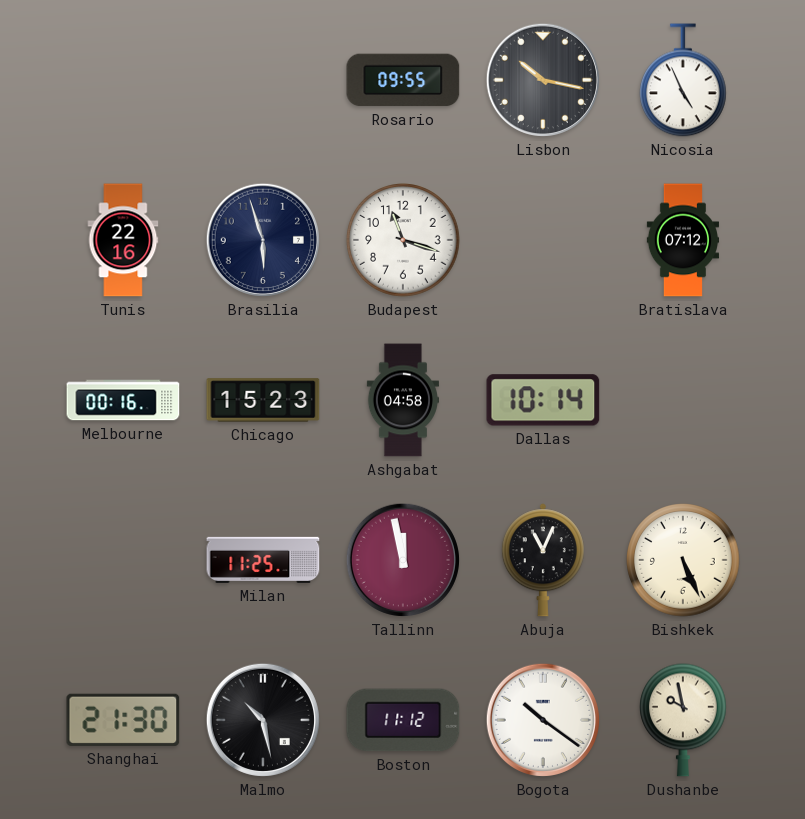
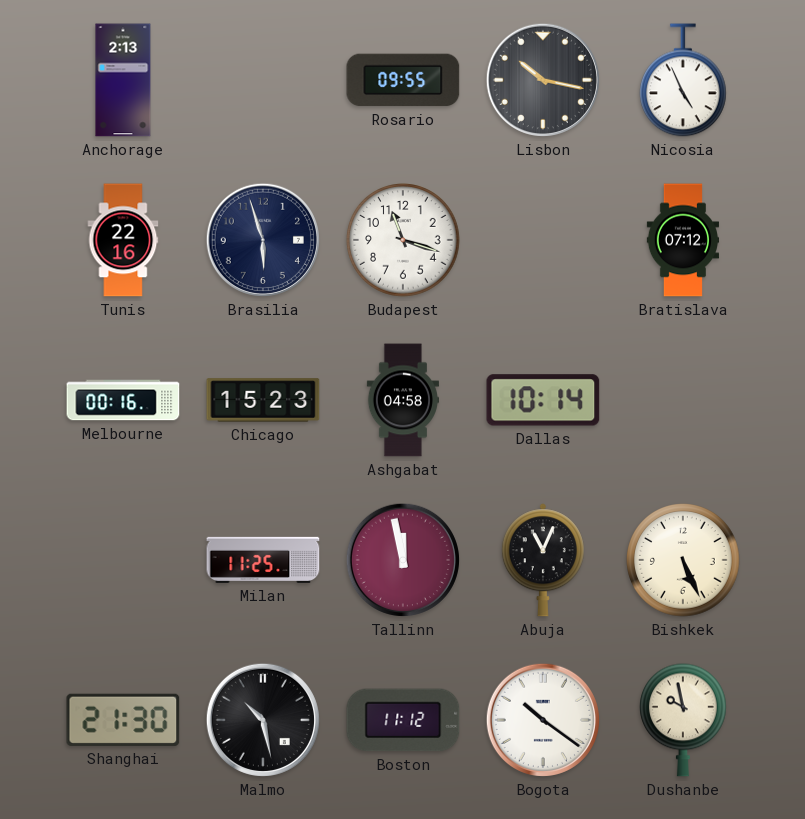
Anchorage: none -> 2:13 (123, 80)
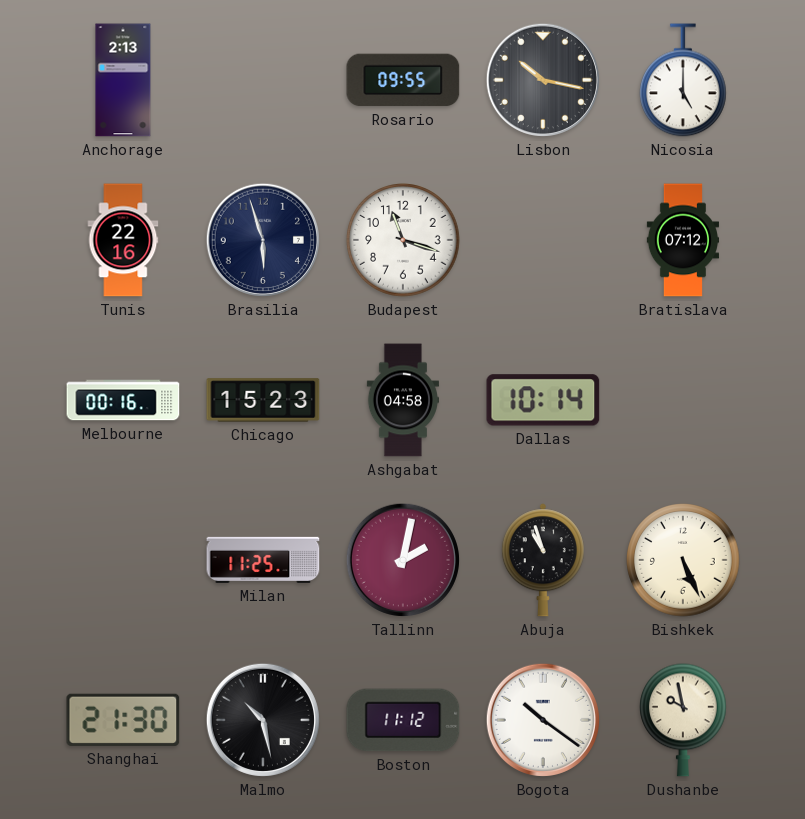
Nicosia: 4:56 -> 5:00 (684, 80)
Tallinn: 11:58 -> 2:02 (403, 560)
Abuja: 11:04 -> 10:57 (543, 560)
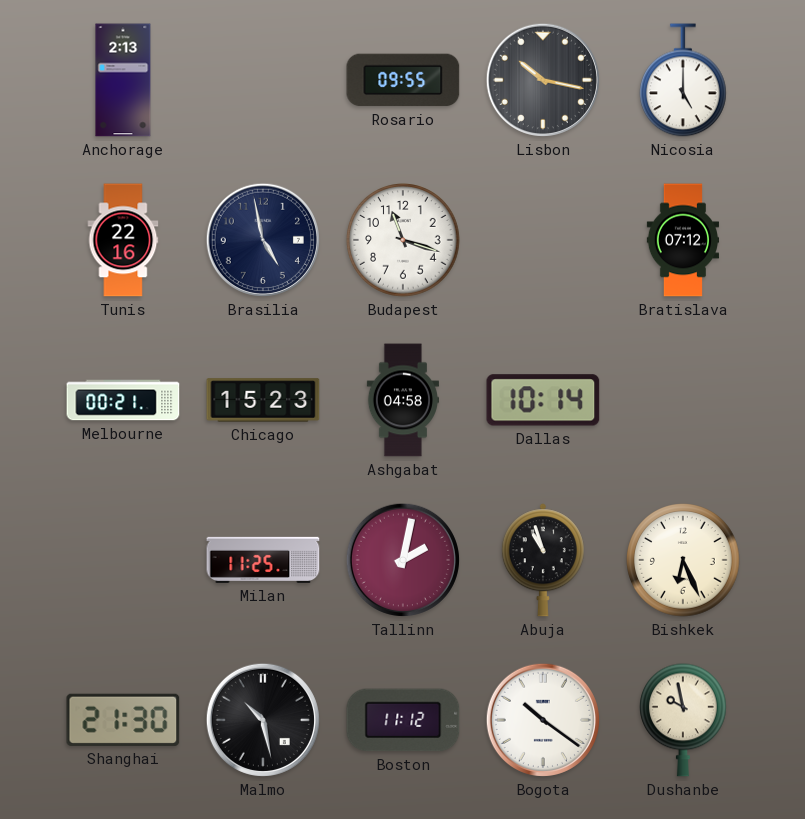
Brasilia: 5:57 -> 4:58 (263, 240)
Melbourne: 00:16 -> 00:21 (123, 400)
Bishkek: 5:26 -> 6:26 (683, 560)
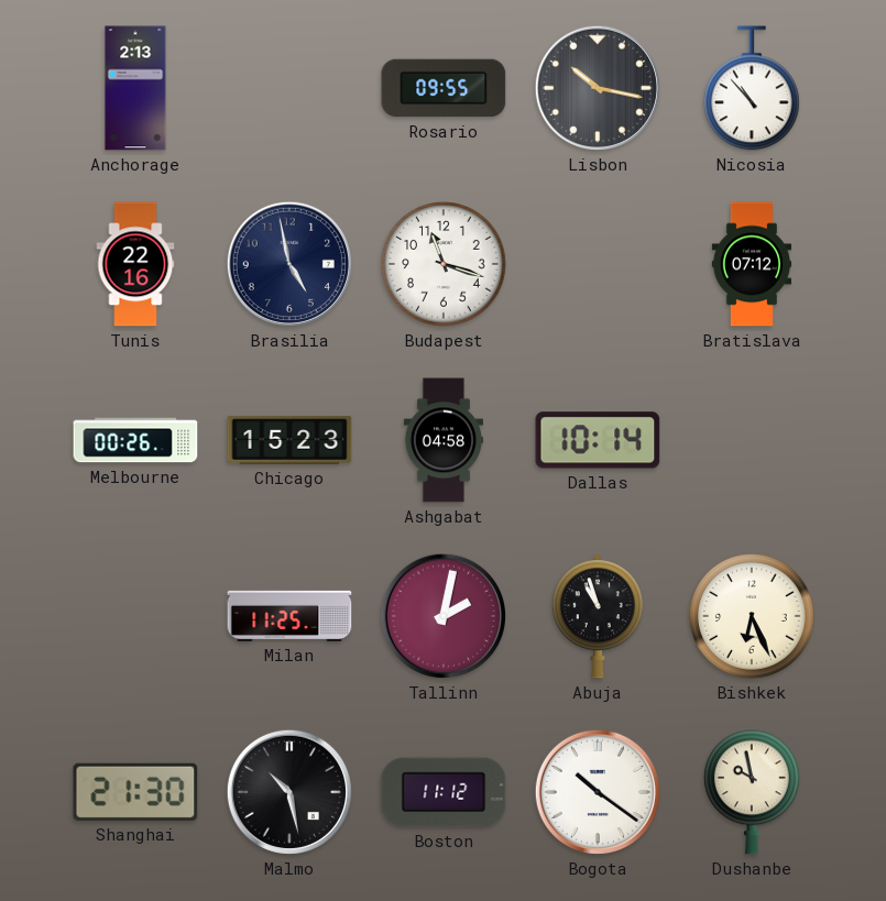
Nicosia: 5:00 -> 10:53 (753, 88)
Melbourne: 00:21 -> 00:26 (135, 440)
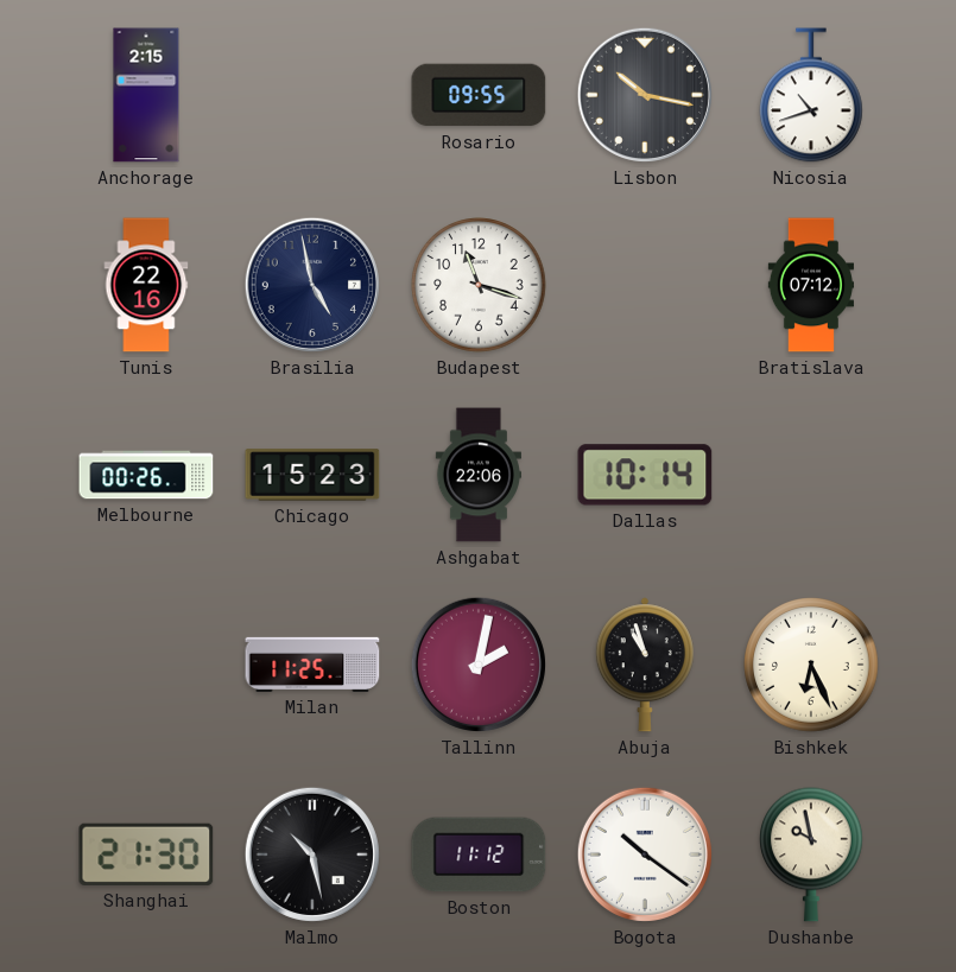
Anchorage: 2:13 -> 2:15 (146, 95)
Nicosia: 10:53 -> 10:42 (812, 95)
Ashgabat: 04:58 -> 22:06 (479, 475)
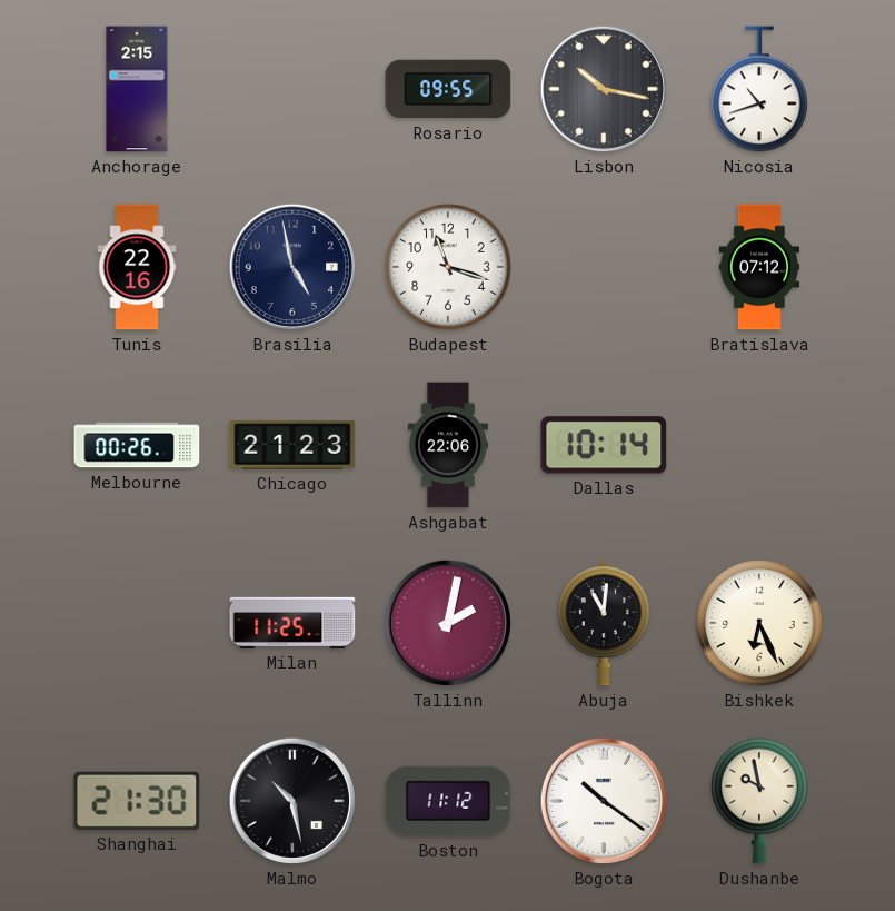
Chicago: 15:23 -> 21:23 (292, 445)
Abuja: 10:57 -> 11:01 (604, 623)
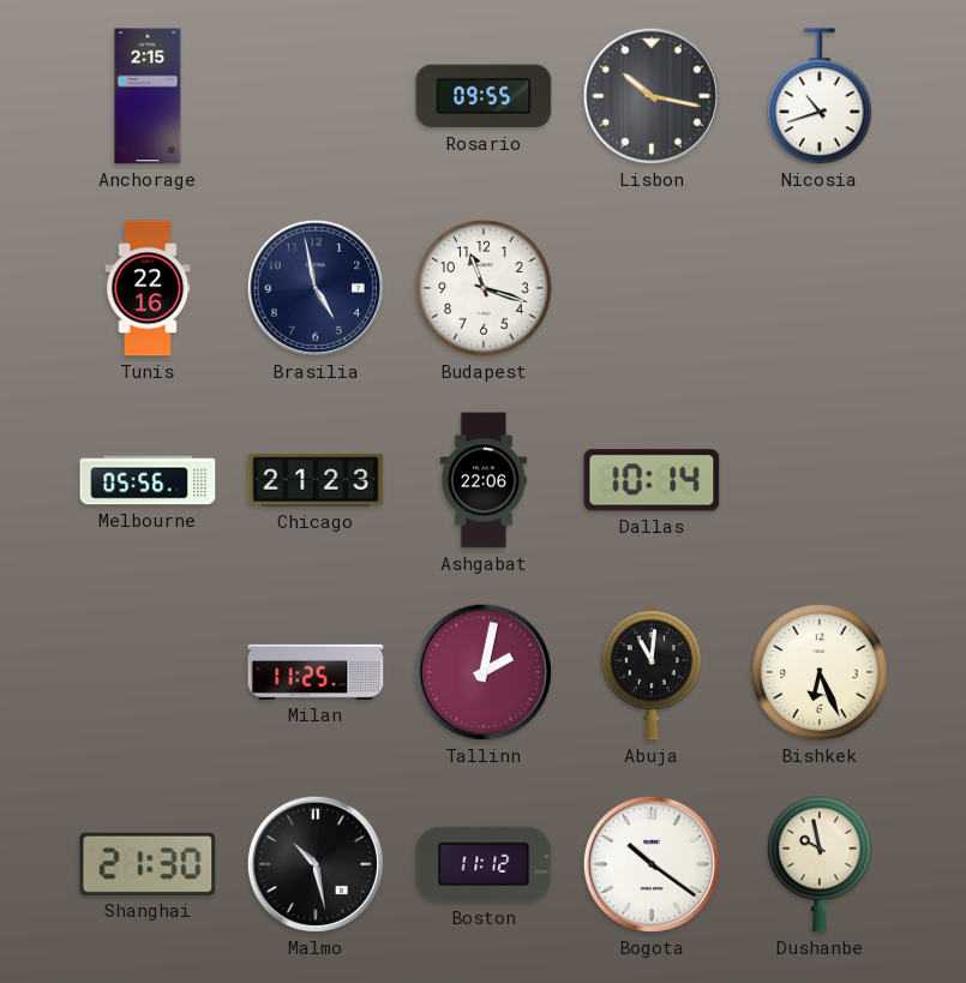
Bratislava: 07:12 -> none (758, 267)
Melbourne: 00:26 -> 05:56 (148, 480)
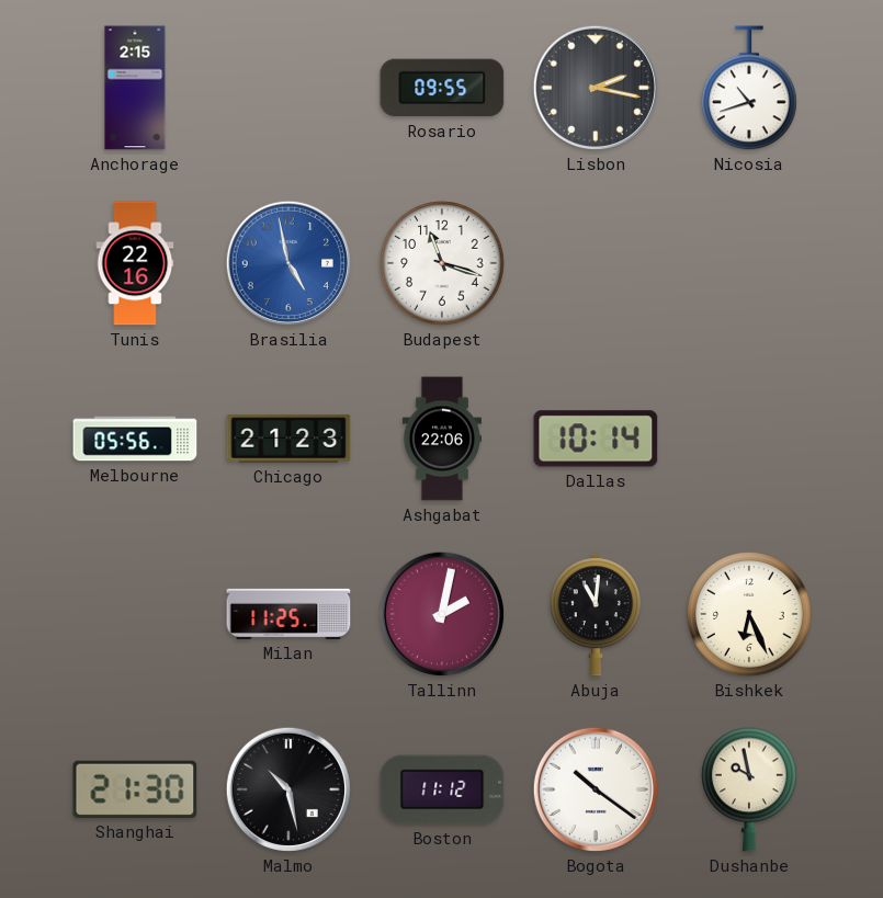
Lisbon: 10:17 -> 2:17 (596, 88)
Brasilia dial: navy -> blue (288, 263)
